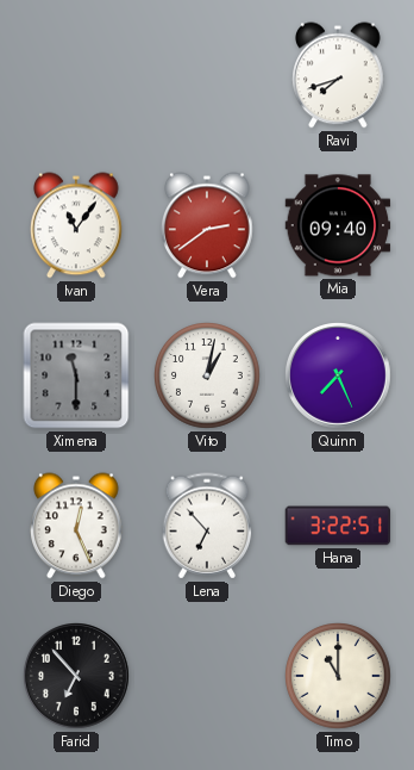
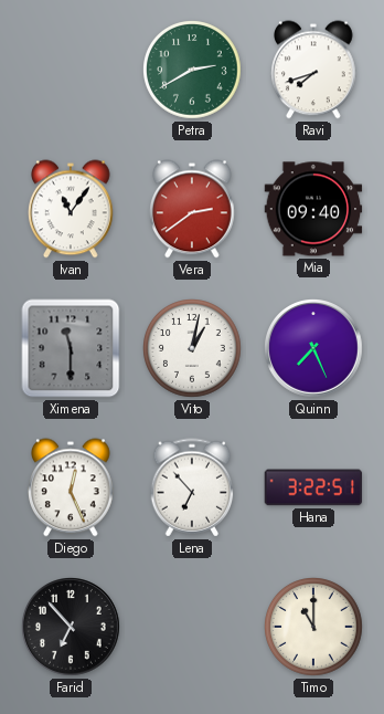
Petra: none -> 2:40 (193, 71)
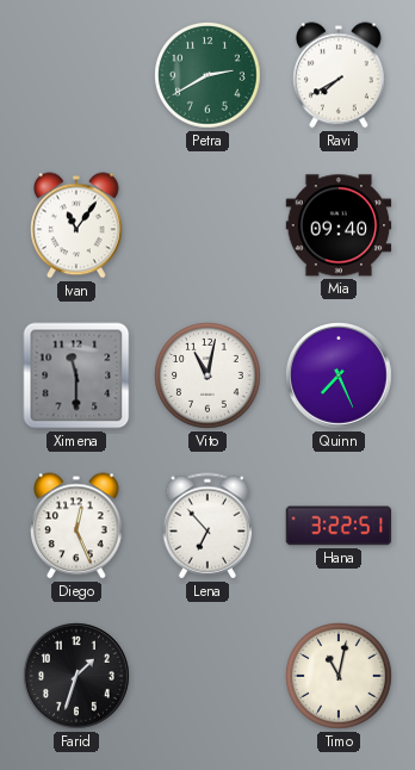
Ravi: 7:42 -> 7:40 (340, 75)
Vera: 2:39 -> none (193, 209)
Vito: 1:02 -> 11:02 (209, 377)
Farid: 6:53 -> 1:33 (78, 677)
Timo: 11:00 -> 11:02 (340, 677)
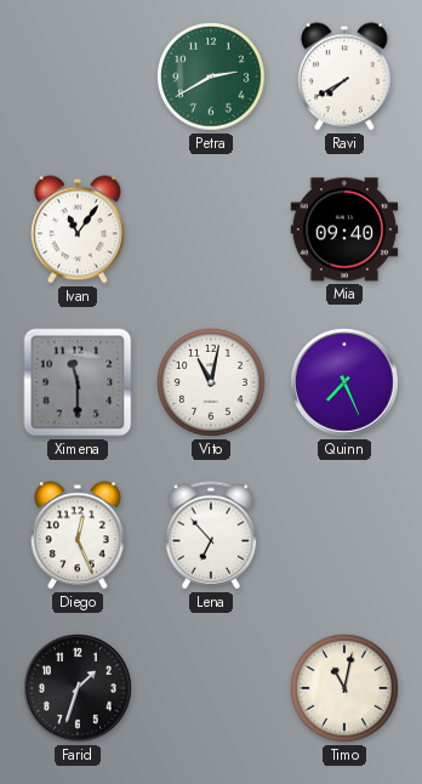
Hana: 3:22 -> none (339, 526)
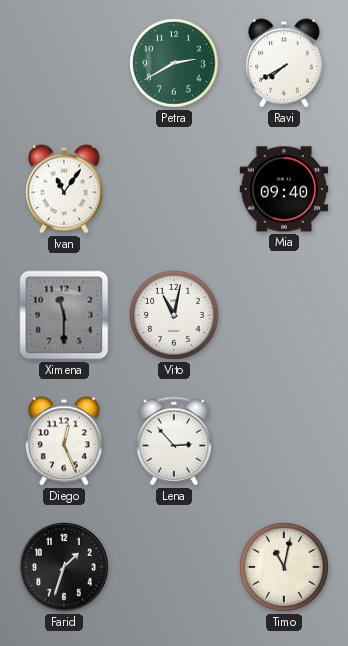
Quinn: 7:26 -> none (346, 384)
Lena: 6:53 -> 2:53 (174, 441)
